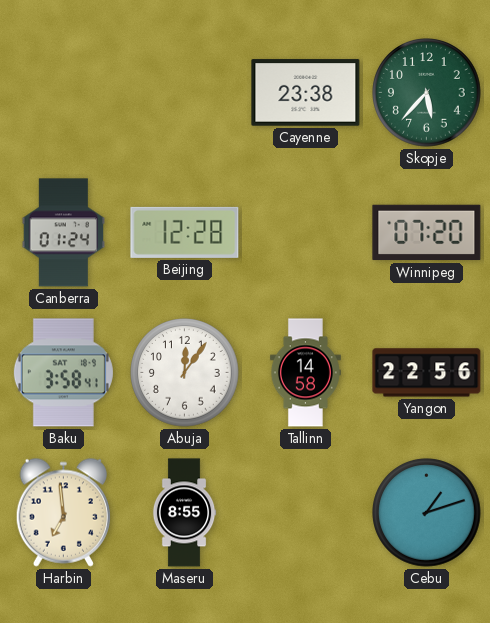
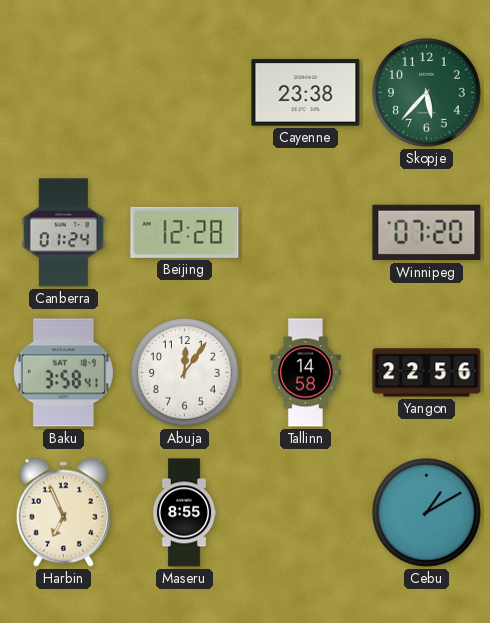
Harbin: 6:59 -> 6:56 (63, 512)
Cebu: 1:12 -> 1:10 (427, 513)
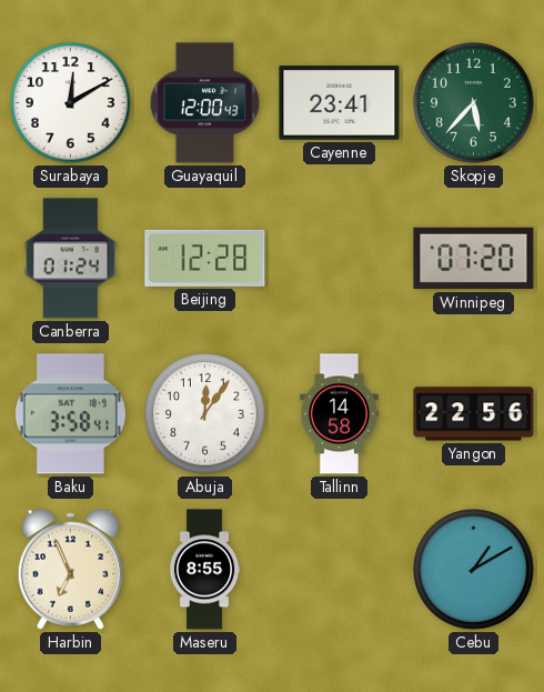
Surabaya: none -> 12:10 (71, 103)
Guayaquil: none -> 12:00 (205, 103)
Cayenne: 23:38 -> 23:41 (340, 103)
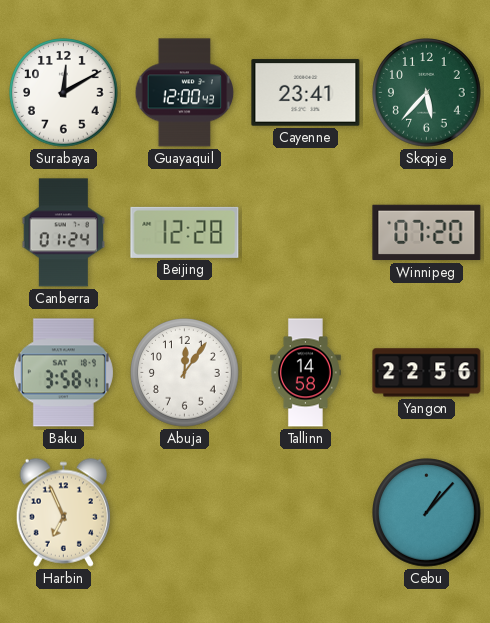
Maseru: 8:55 -> none (204, 570)
Cebu: 1:10 -> 1:07 (427, 513)
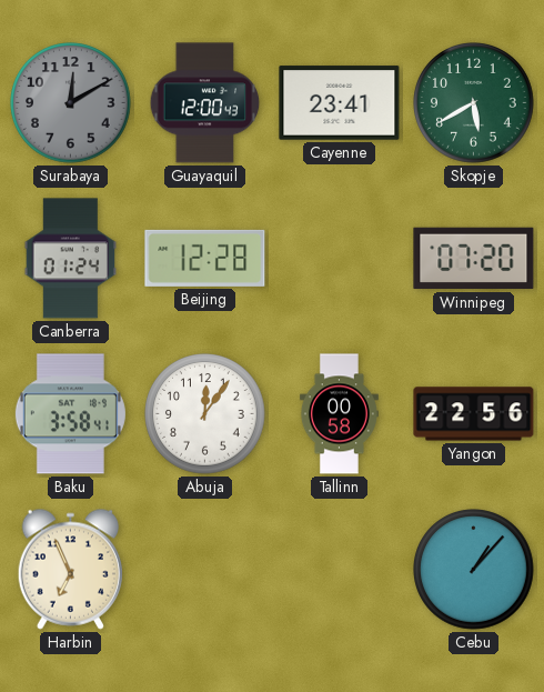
Surabaya dial: white -> grey (71, 103)
Skopje: 5:37 -> 5:40 (474, 103)
Tallinn: 14:58 -> 00:58 (339, 414)
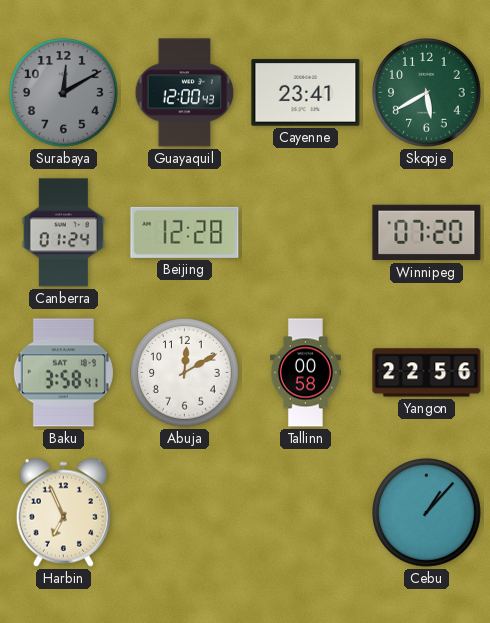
Abuja: 12:06 -> 12:10 (185, 373)
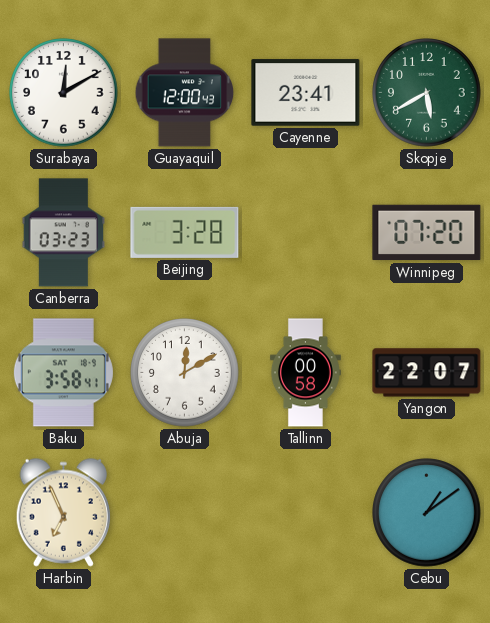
Surabaya dial: grey -> white (64, 93)
Canberra: 01:24 -> 03:23 (64, 233)
Beijing: 12:28 -> 3:28 (185, 232)
Yangon: 22:56 -> 22:07 (427, 373)
Cebu: 1:07 -> 1:09 (427, 513)
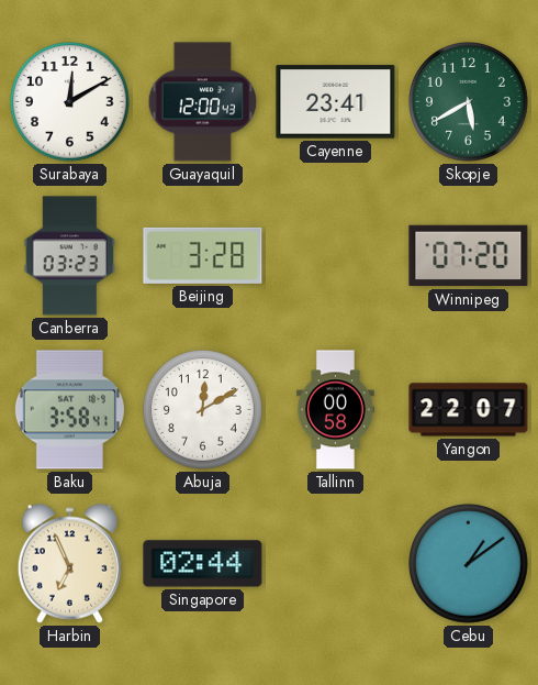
Singapore: none -> 02:44 (203, 564)
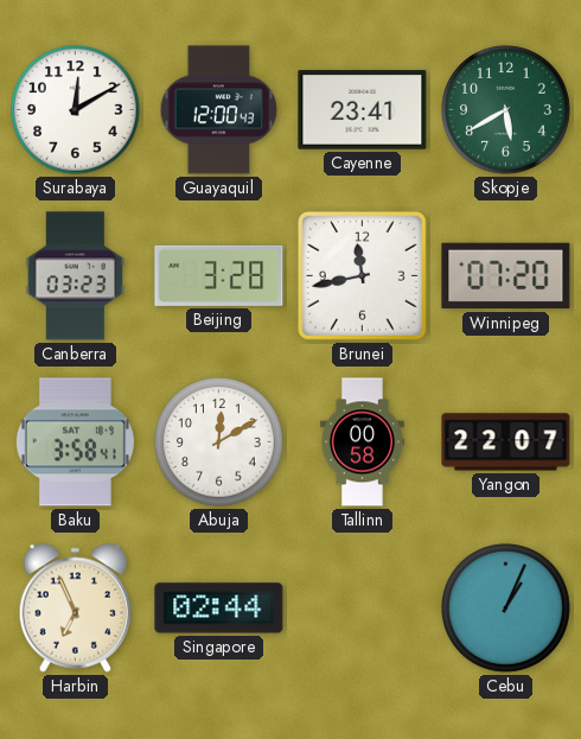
Brunei: none -> 11:43 (362, 275)
Cebu: 1:09 -> 1:04 (506, 609)
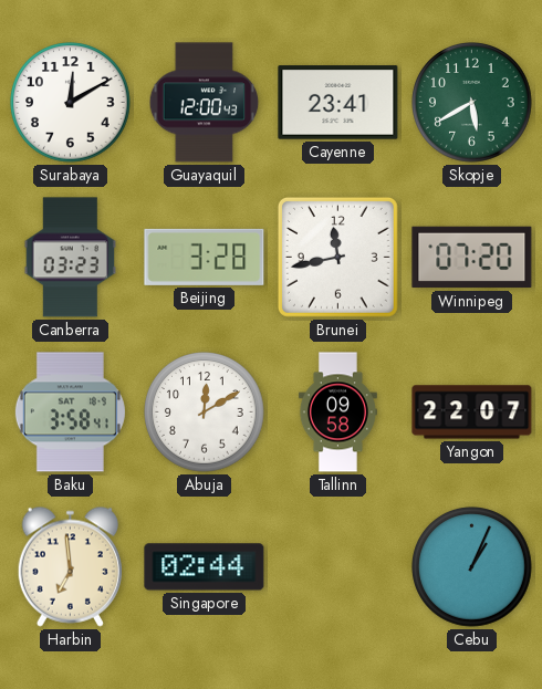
Tallinn: 00:58 -> 09:58 (337, 413)
Harbin: 6:56 -> 6:59 (70, 566)
